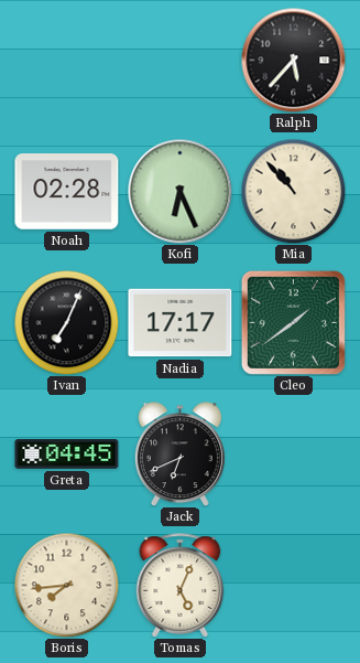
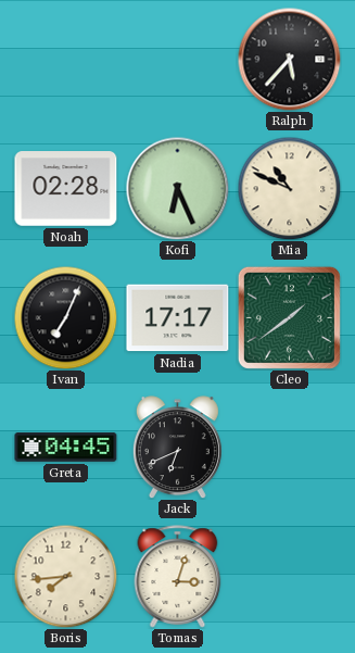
Mia: 10:53 -> 10:49 (289, 188)
Tomas: 5:04 -> 3:03 (178, 577)
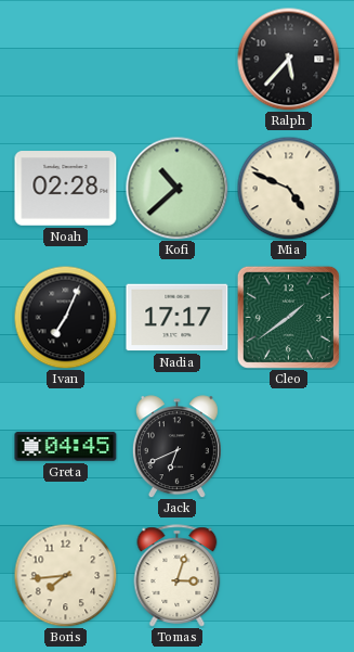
Kofi: 6:26 -> 10:38 (176, 188)
Mia: 10:49 -> 4:49 (288, 188)
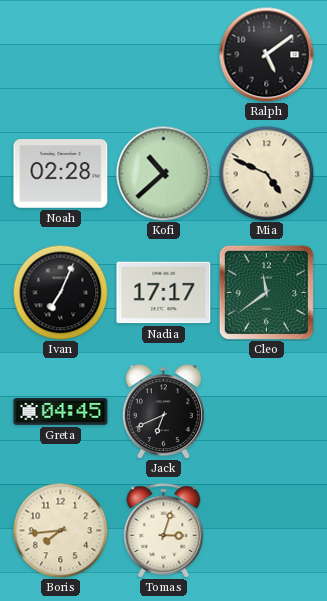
Ralph: 5:37 -> 5:09 (266, 54)
Cleo: 1:39 -> 11:39 (266, 292)
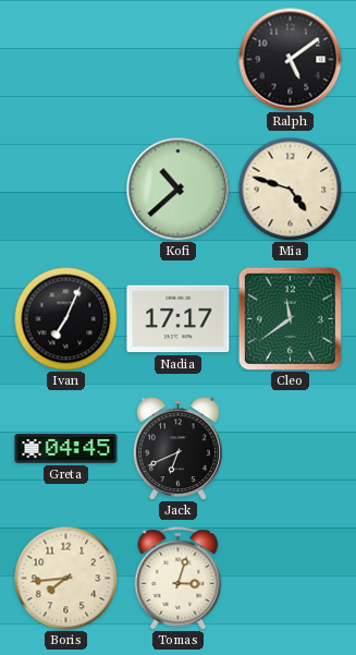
Noah: 02:28 -> none (61, 174)
Mia: 4:49 -> 4:48 (290, 189)
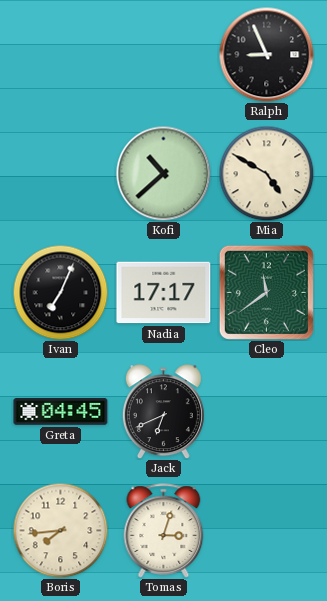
Ralph: 5:09 -> 8:56 (266, 54)
Mia: 4:48 -> 4:50 (266, 173)
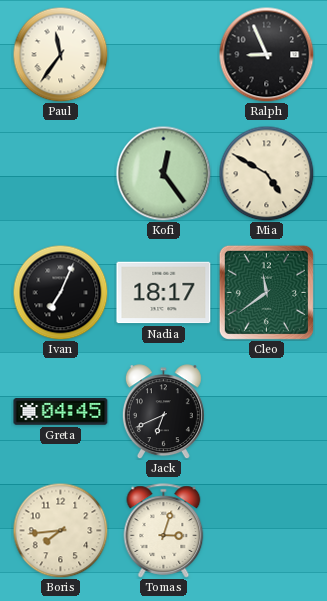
Paul: none -> 11:36 (60, 54)
Kofi: 10:38 -> 12:24 (163, 173)
Nadia: 17:17 -> 18:17 (164, 293)
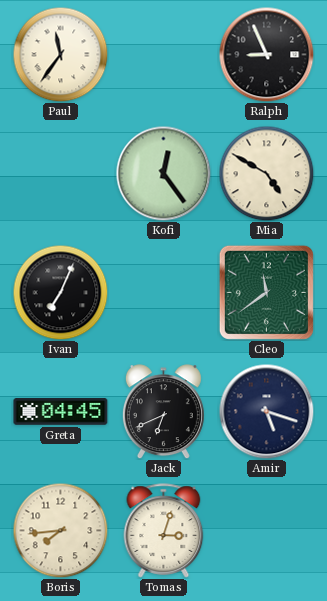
Nadia: 18:17 -> none (164, 293)
Amir: none -> 5:18 (266, 411)
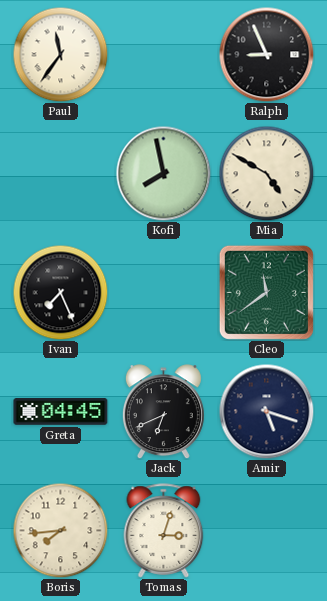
Kofi: 12:24 -> 7:58 (163, 173)
Ivan: 7:04 -> 7:26 (60, 292)
